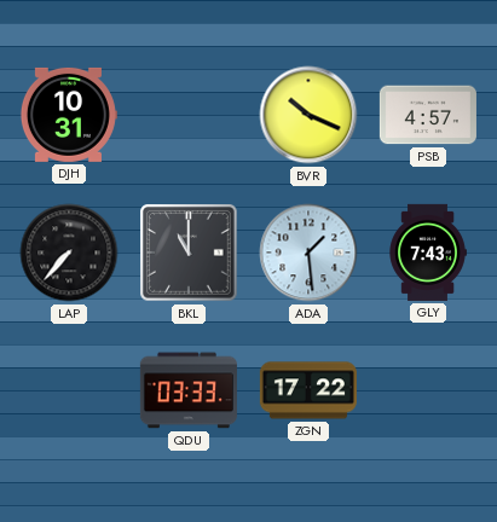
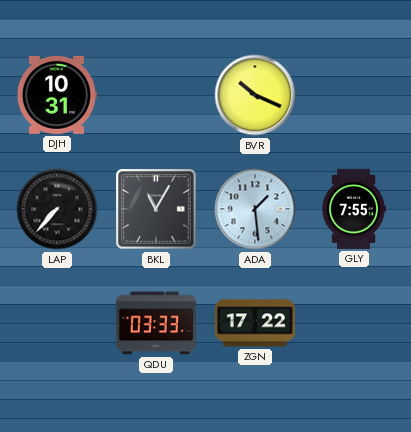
PSB: 4:57 -> none (428, 115)
BKL: 11:00 -> 11:05 (156, 209)
GLY: 7:43 -> 7:55 (354, 209)
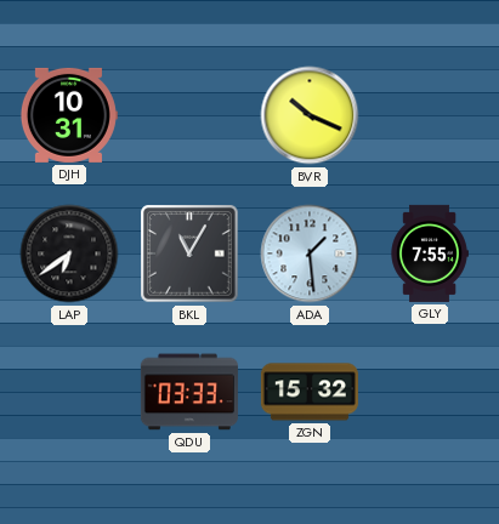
LAP: 7:37 -> 6:39 (69, 254)
ZGN: 17:22 -> 15:32 (310, 392)
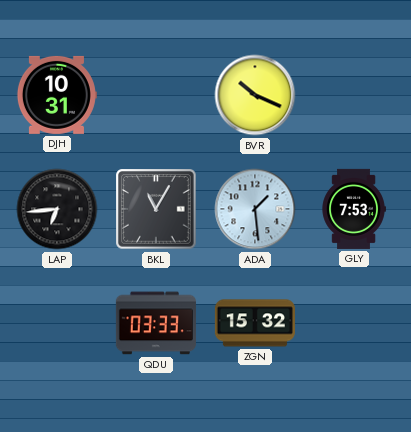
LAP: 6:39 -> 6:44 (57, 209)
GLY: 7:55 -> 7:53 (354, 209)
